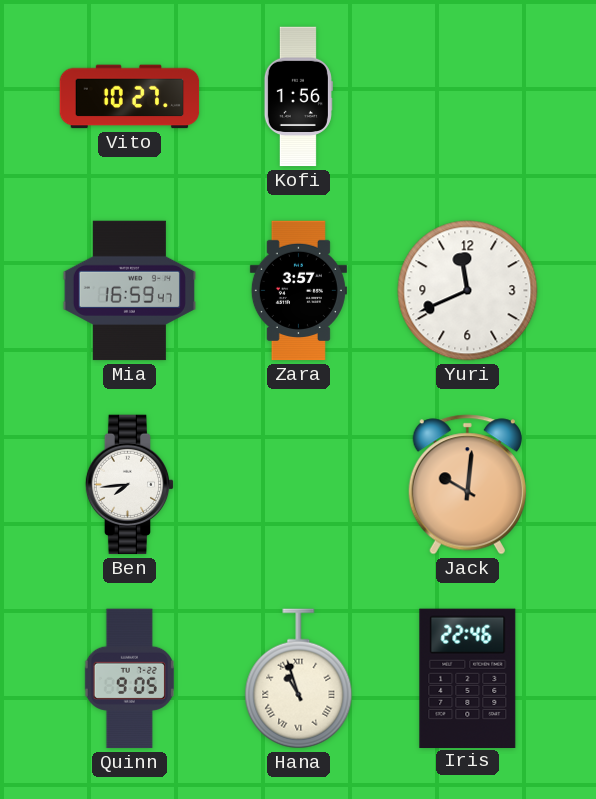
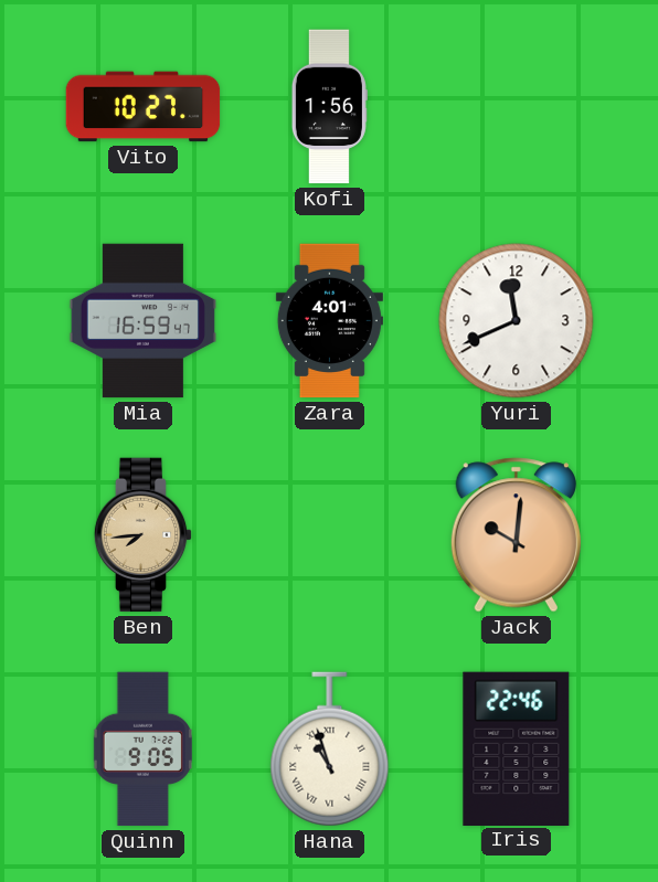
Zara: 3:57 -> 4:01 (329, 321)
Ben dial: white -> champagne (144, 535)
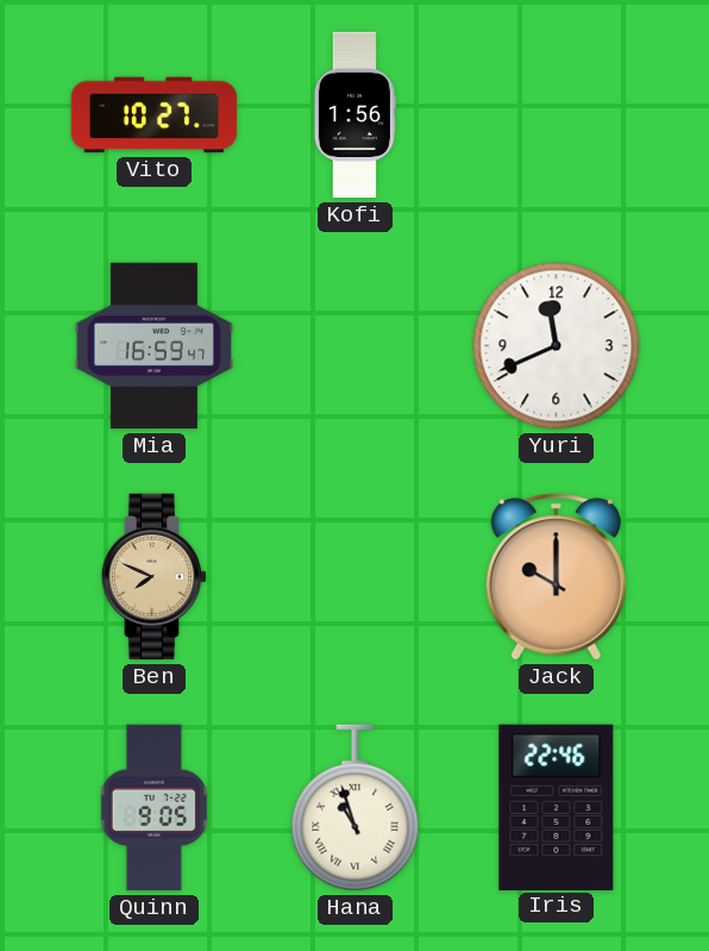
Zara: 4:01 -> none (329, 321)
Ben: 7:44 -> 7:49 (155, 577)
Jack: 10:01 -> 10:00 (556, 577)
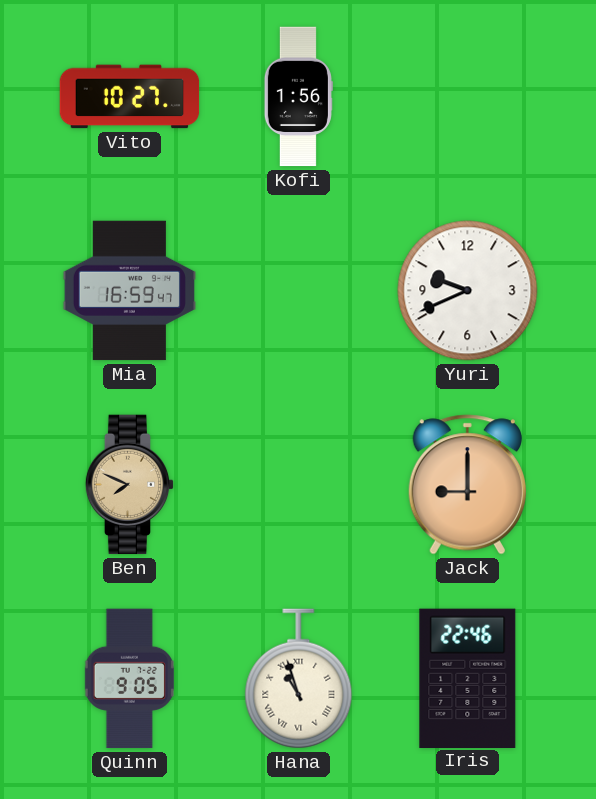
Yuri: 11:41 -> 9:41 (468, 291)
Jack: 10:00 -> 9:00 (467, 485)
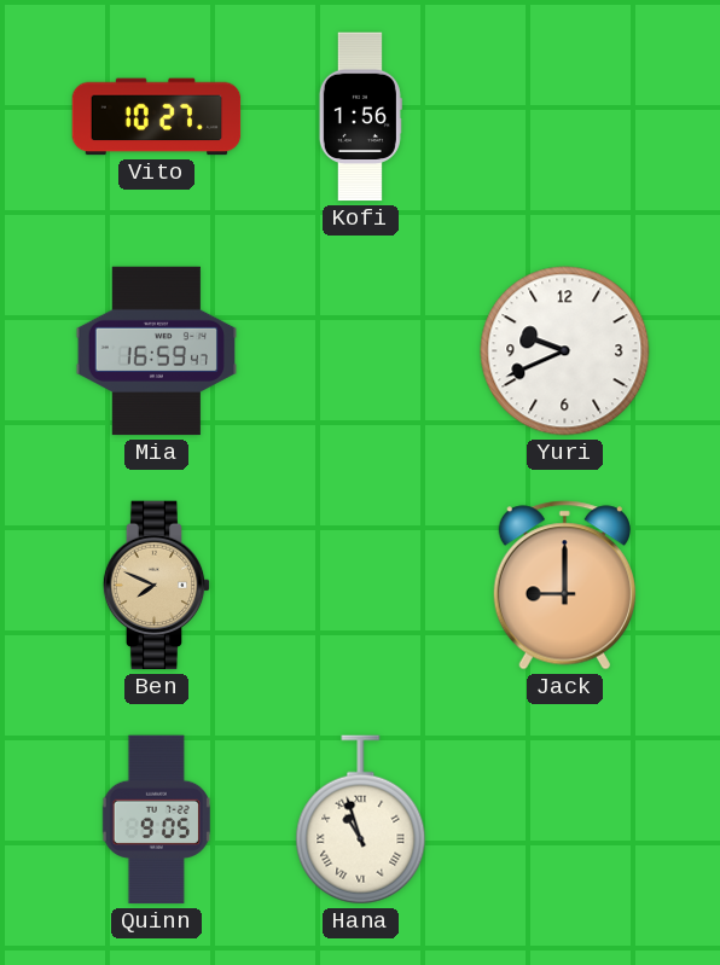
Iris: 22:46 -> none (468, 678)
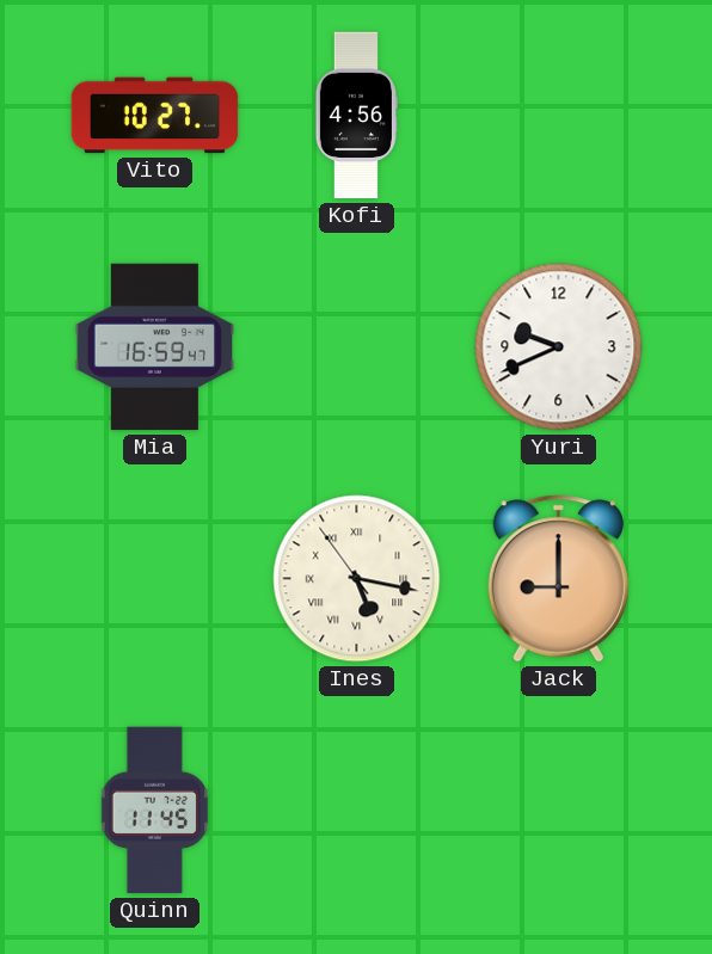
Kofi: 1:56 -> 4:56 (356, 116)
Ben: 7:49 -> none (157, 586)
Ines: none -> 5:16 (357, 579)
Quinn: 9:05 -> 11:45 (154, 811)
Hana: 10:57 -> none (361, 820)
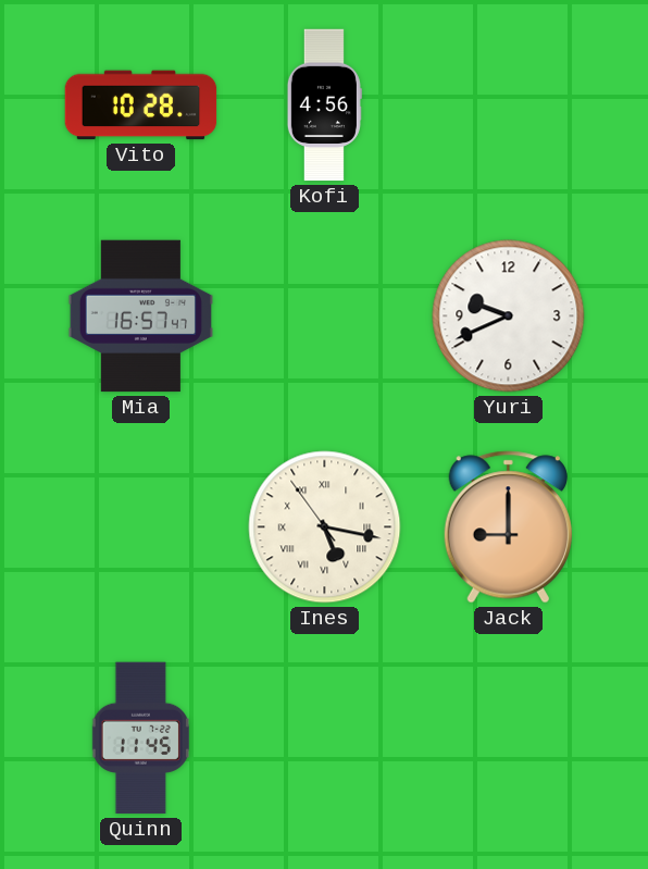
Vito: 10:27 -> 10:28 (141, 105)
Mia: 16:59 -> 16:57 (140, 316)
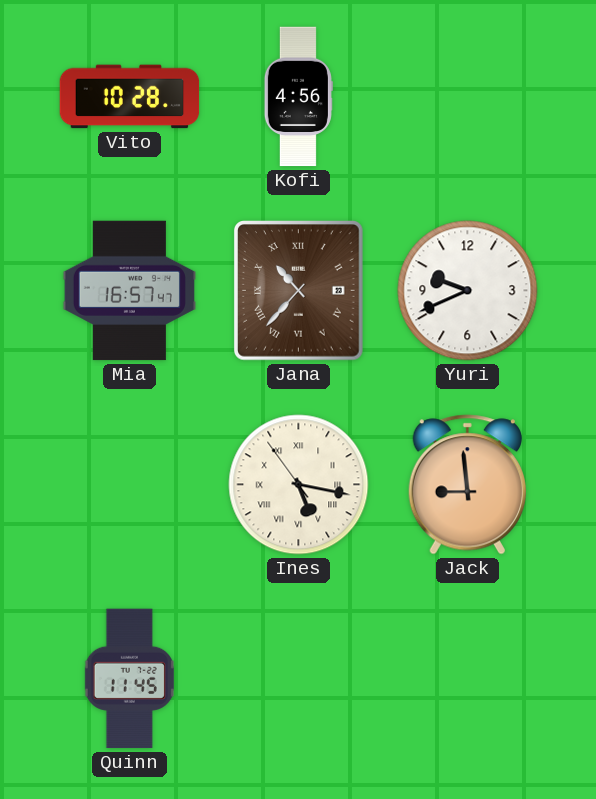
Jana: none -> 10:37 (299, 291)
Jack: 9:00 -> 8:59 (467, 485)
